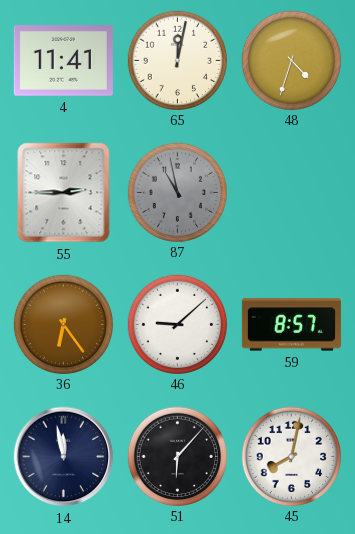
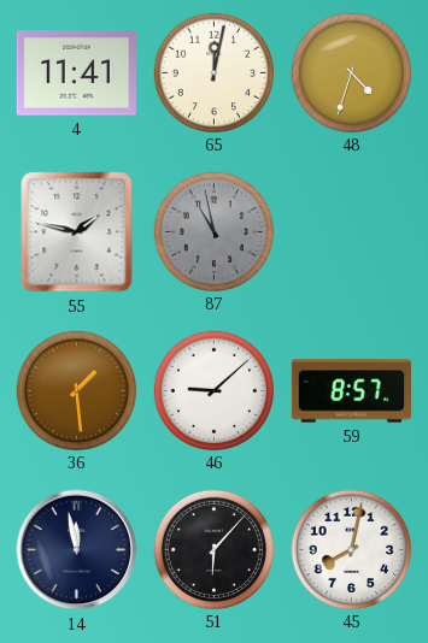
55: 2:45 -> 1:47 (77, 232)
36: 6:24 -> 1:29 (76, 390)
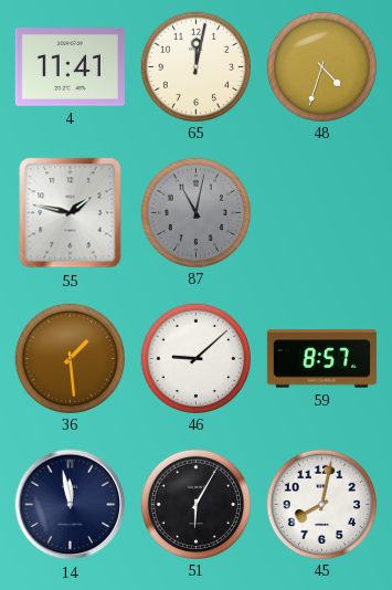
87: 10:58 -> 11:02 (195, 212)
51: 6:07 -> 6:05 (195, 504)
